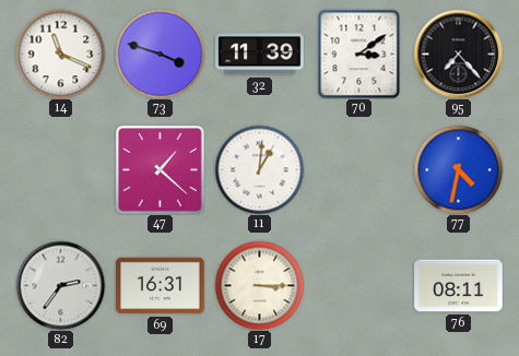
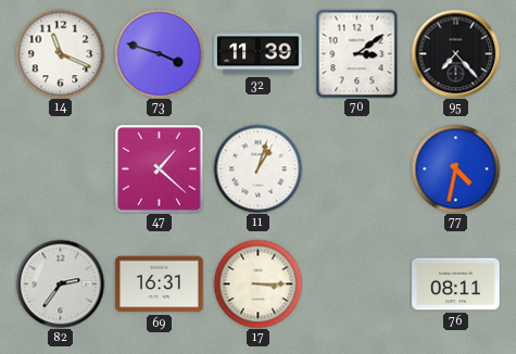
11: 1:01 -> 1:03 (257, 168)
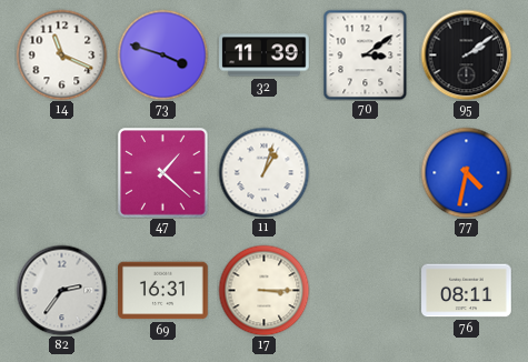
95: 7:23 -> 2:09 (466, 54)
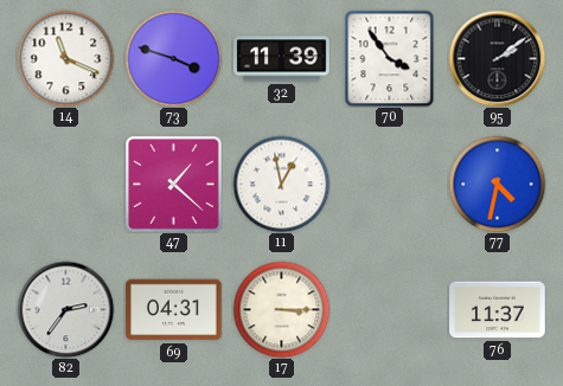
70: 3:09 -> 3:54 (390, 58)
11: 1:03 -> 12:58 (281, 184)
69: 16:31 -> 04:31 (174, 310)
76: 08:11 -> 11:37 (498, 310)
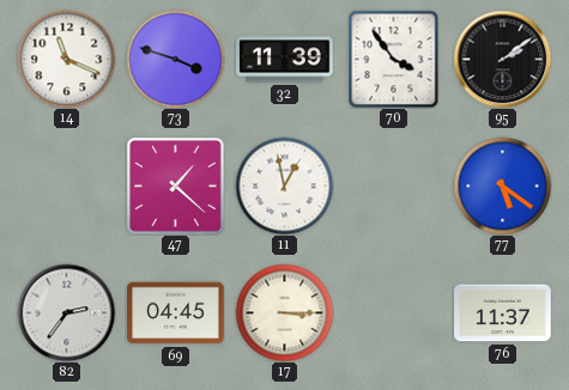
77: 4:32 -> 5:21 (502, 185)
69: 04:31 -> 04:45 (176, 313)
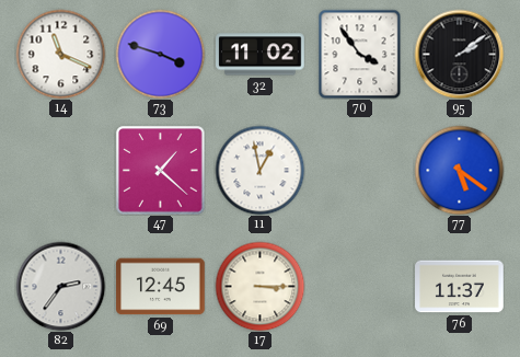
32: 11:39 -> 11:02 (261, 55)
69: 04:45 -> 12:45 (161, 287)
